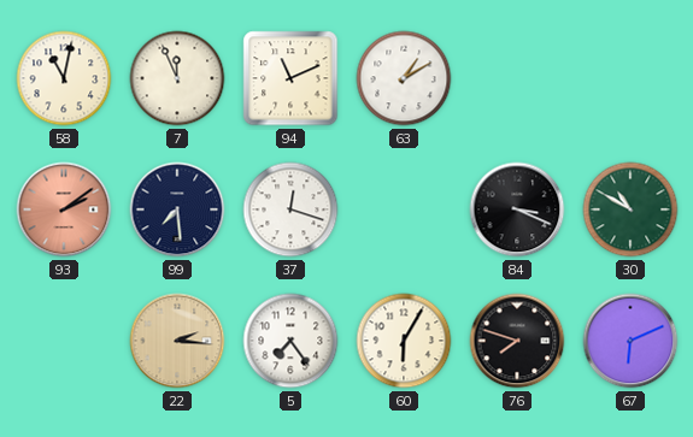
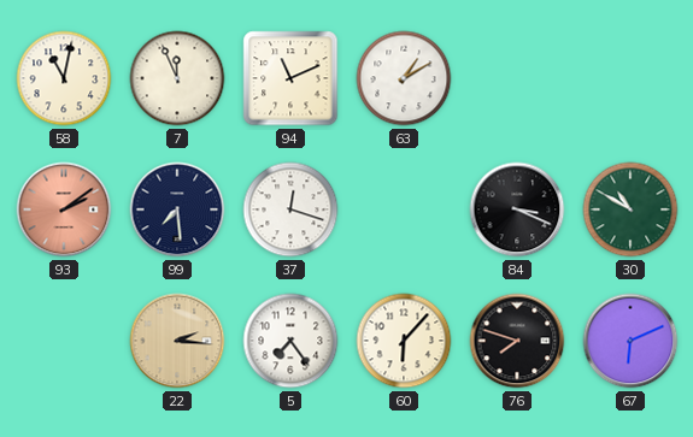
60: 6:05 -> 6:07 (404, 341)
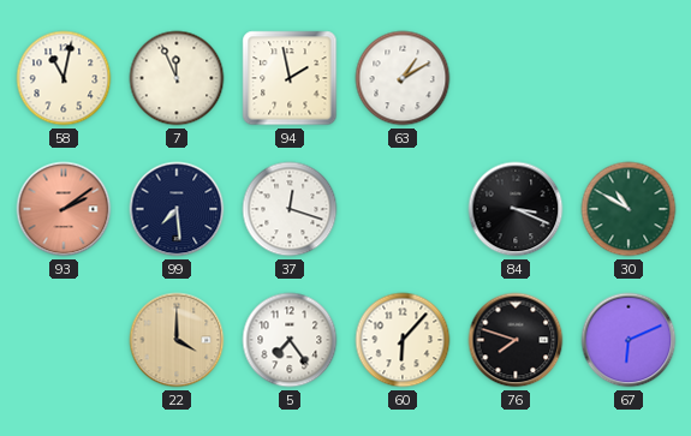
94: 11:11 -> 1:58 (290, 78)
22: 2:16 -> 4:00 (177, 340)
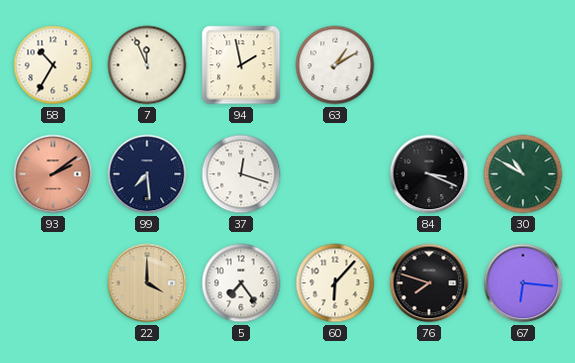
58: 11:02 -> 10:35 (53, 65)
67: 6:11 -> 6:16 (523, 283)
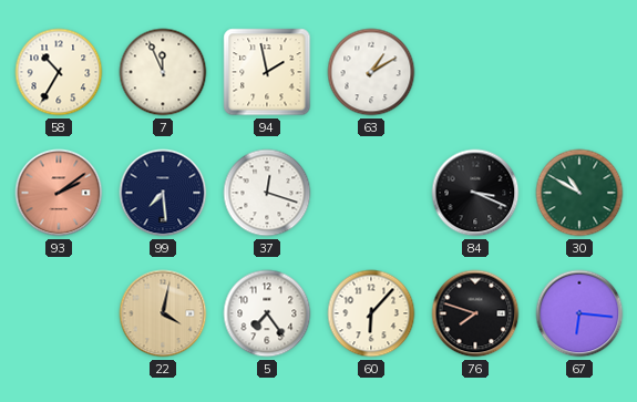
22: 4:00 -> 4:02 (163, 313)
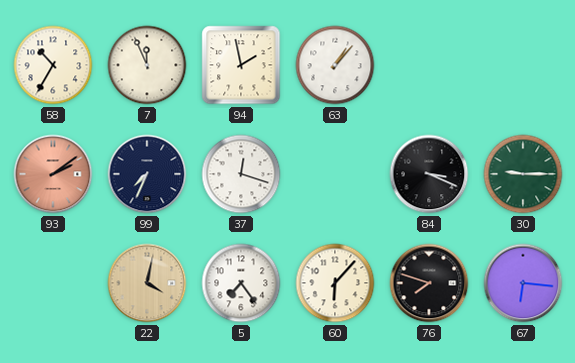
63: 1:10 -> 1:07 (335, 65)
99: 7:29 -> 7:34 (147, 174)
30: 10:50 -> 9:15 (523, 174)
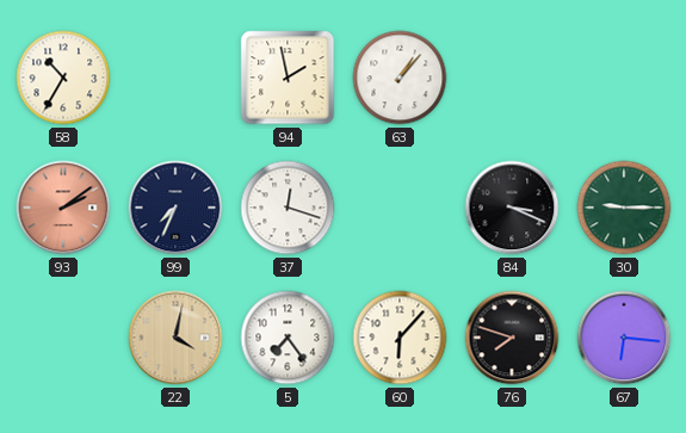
7: 11:56 -> none (147, 65)
